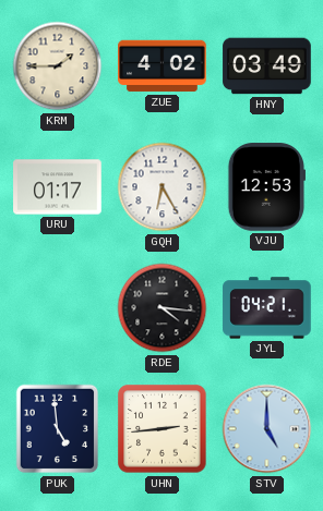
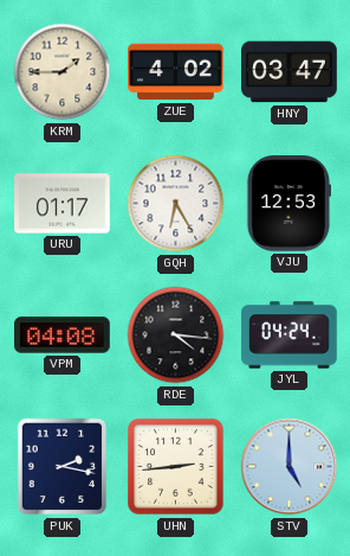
HNY: 03:49 -> 03:47 (290, 72)
VPM: none -> 04:08 (63, 335)
JYL: 04:21 -> 04:24 (290, 335)
PUK: 4:59 -> 2:17 (63, 467)
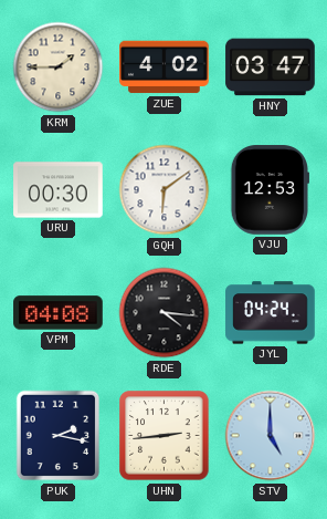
URU: 01:17 -> 00:30 (59, 190)
GQH: 6:25 -> 6:09 (165, 190)
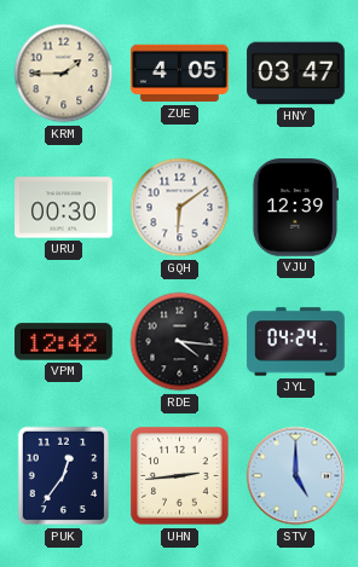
ZUE: 4:02 -> 4:05 (180, 74)
VJU: 12:53 -> 12:39 (294, 208)
VPM: 04:08 -> 12:42 (64, 342)
PUK: 2:17 -> 12:36 (64, 476)
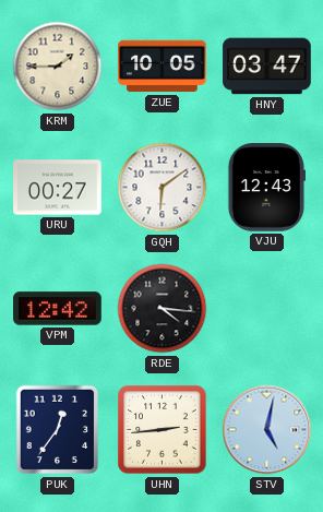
ZUE: 4:05 -> 10:05 (163, 67)
URU: 00:30 -> 00:27 (58, 188)
VJU: 12:39 -> 12:43 (265, 188)
JYL: 04:24 -> none (296, 342)
STV: 5:00 -> 5:02 (267, 430)
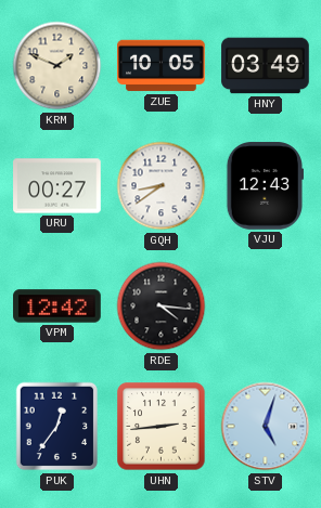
KRM: 1:45 -> 1:49 (57, 66)
HNY: 03:47 -> 03:49 (266, 66)
GQH: 6:09 -> 8:39 (162, 186)
STV: 5:02 -> 5:03 (266, 427)
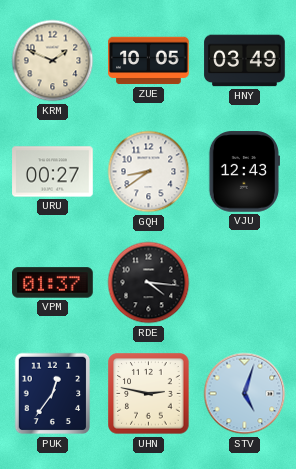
VPM: 12:42 -> 01:37 (53, 283)
UHN: 2:44 -> 2:47 (149, 394)
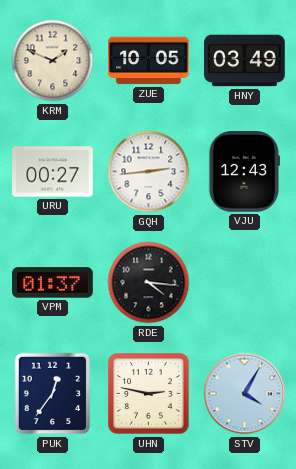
GQH: 8:39 -> 2:44 (149, 172)
STV: 5:03 -> 4:05 (245, 394)
